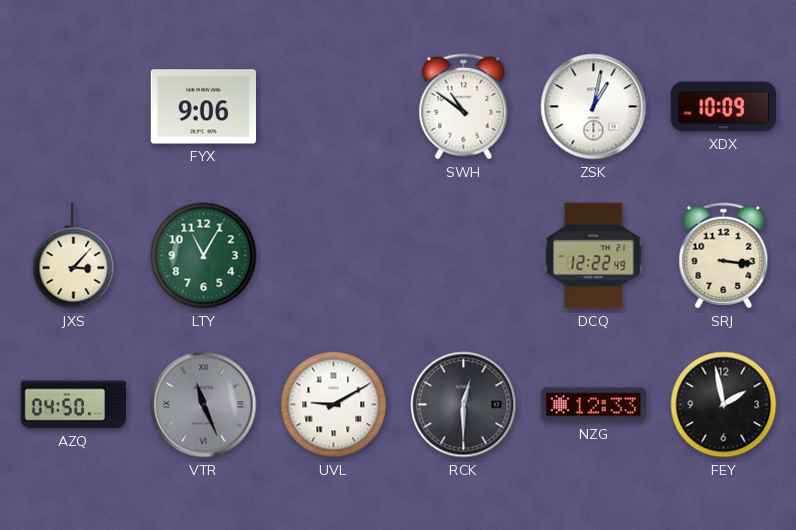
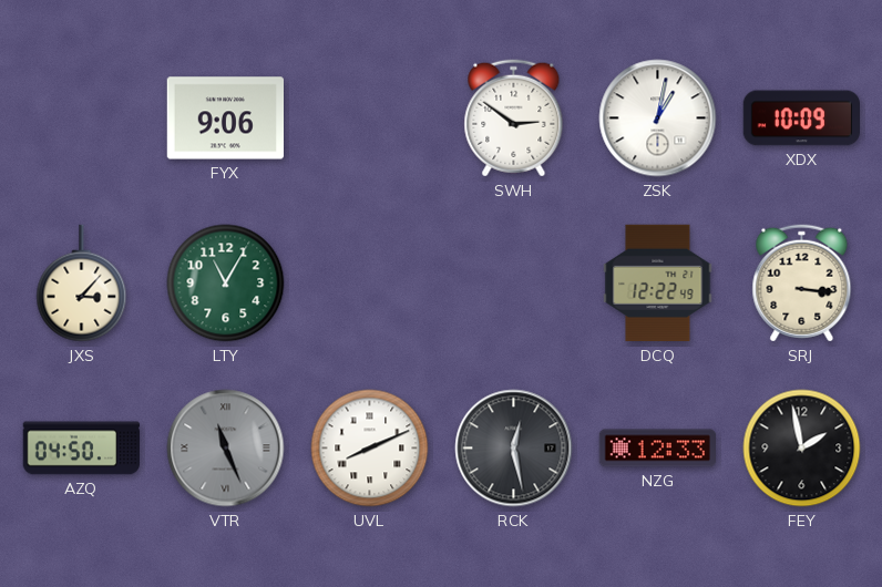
SWH: 10:51 -> 2:51 (514, 119)
UVL: 9:10 -> 8:11 (370, 449)
RCK: 12:30 -> 12:28 (514, 449)
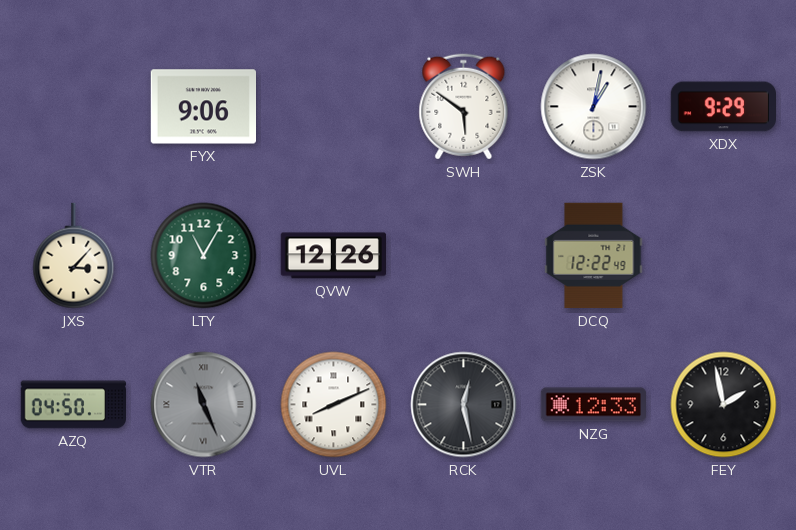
SWH: 2:51 -> 5:51 (464, 107)
XDX: 10:09 -> 9:29 (723, 107)
QVW: none -> 12:26 (333, 256)
SRJ: 3:16 -> none (802, 284)
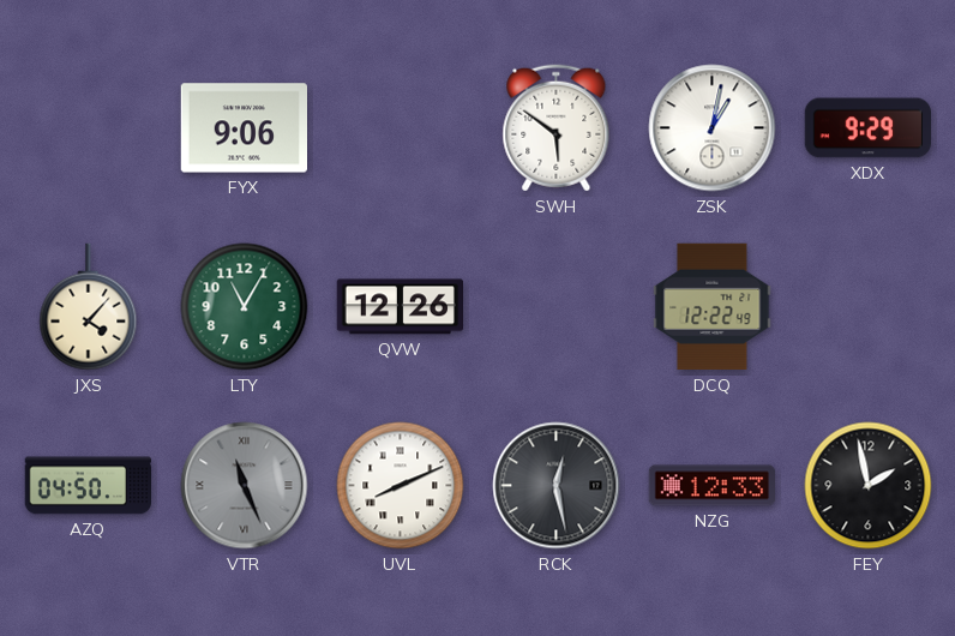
JXS: 3:07 -> 4:07 (89, 307)
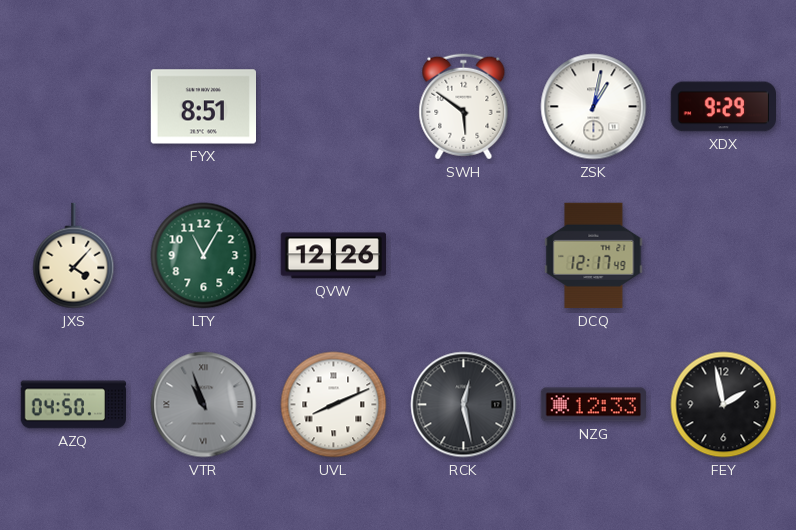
FYX: 9:06 -> 8:51 (203, 107)
DCQ: 12:22 -> 12:17 (594, 256)
VTR: 11:26 -> 10:57 (204, 405)
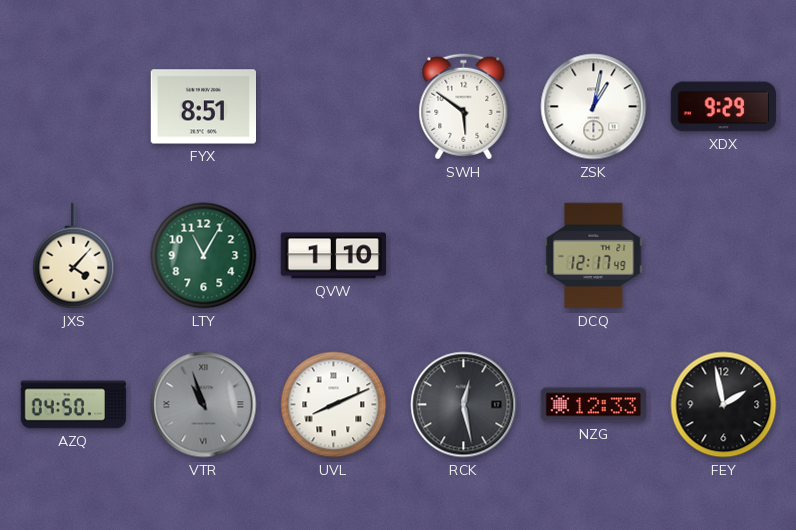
QVW: 12:26 -> 1:10 (333, 256)
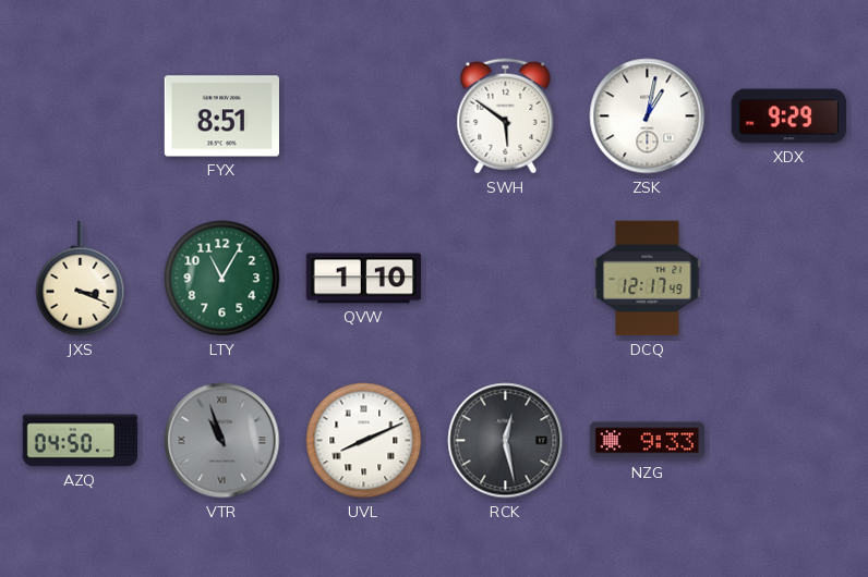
JXS: 4:07 -> 3:19 (81, 279)
NZG: 12:33 -> 9:33 (647, 441)
FEY: 1:58 -> none (724, 405)
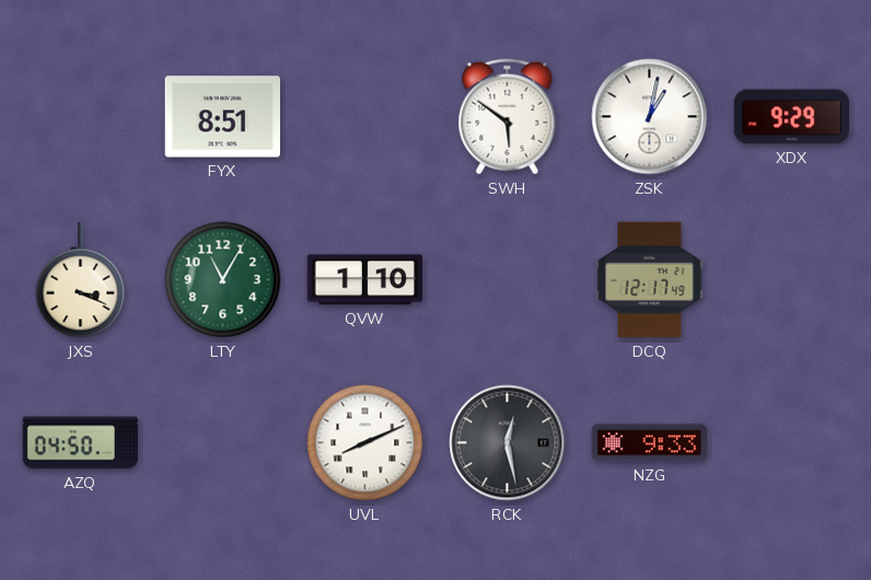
VTR: 10:57 -> none (222, 441)
